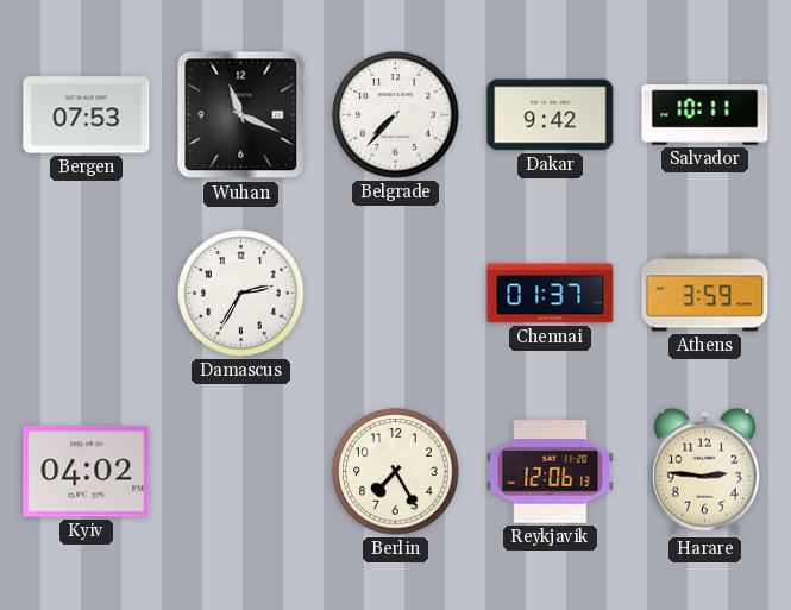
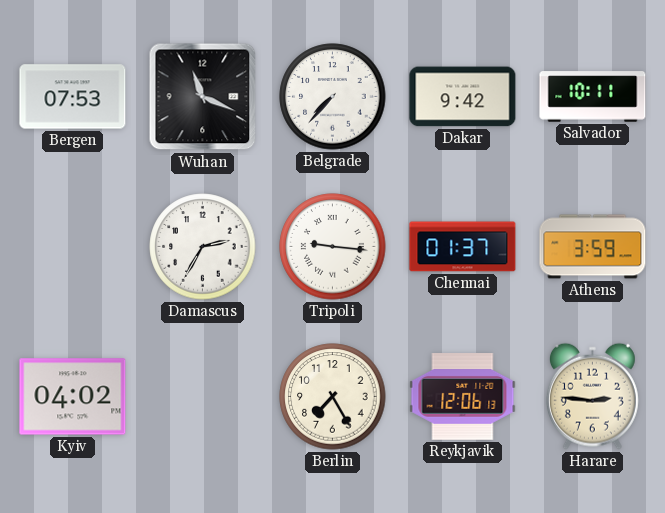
Tripoli: none -> 9:16 (333, 247)
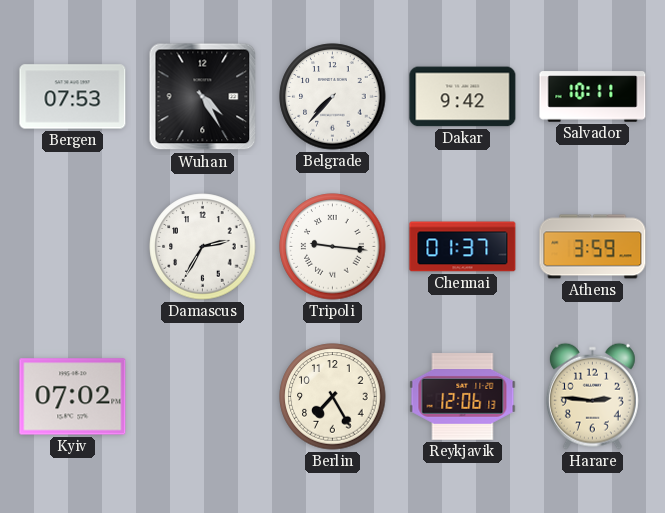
Wuhan: 11:19 -> 4:25 (203, 97)
Kyiv: 04:02 -> 07:02 (73, 397)
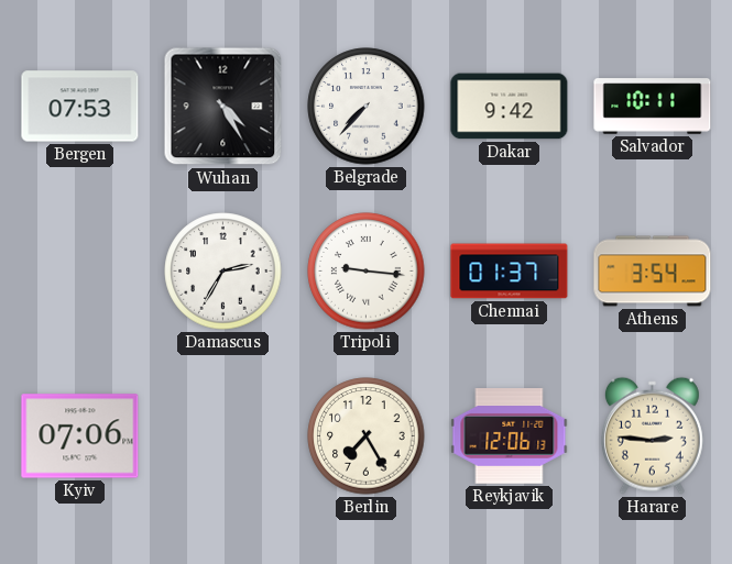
Athens: 3:59 -> 3:54 (653, 272)
Kyiv: 07:02 -> 07:06 (80, 436)
